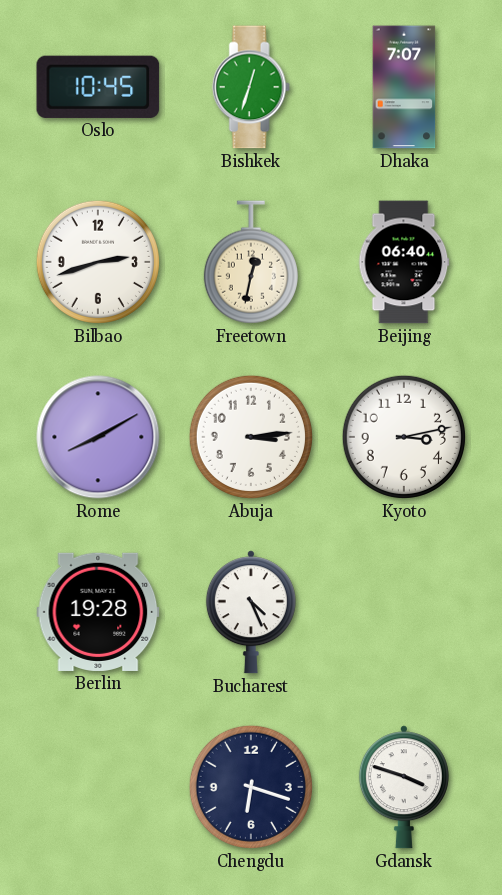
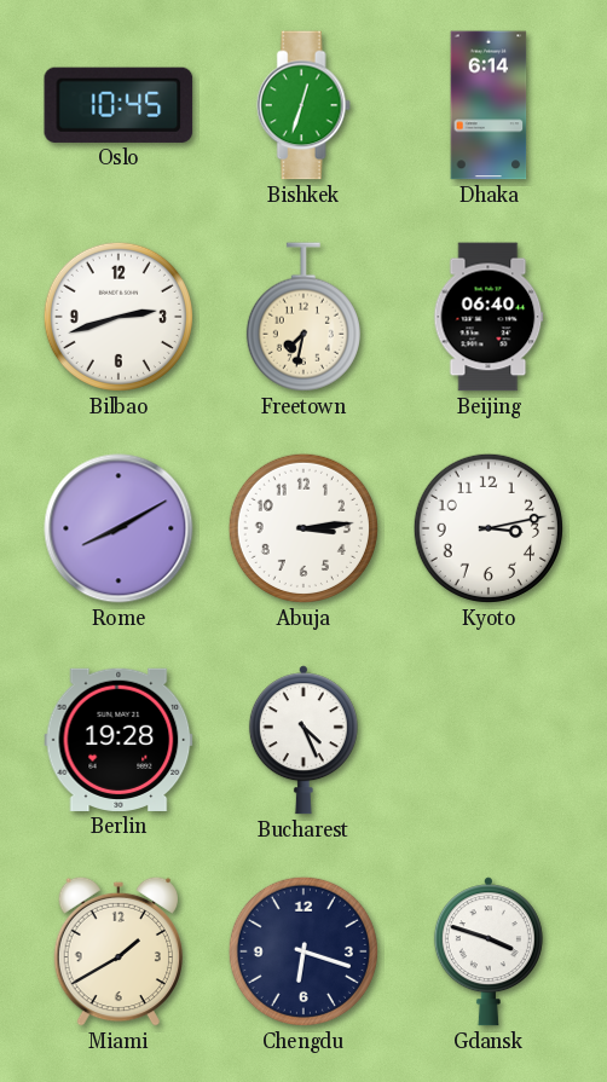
Dhaka: 7:07 -> 6:14 (489, 105)
Freetown: 12:32 -> 7:32 (303, 317)
Miami: none -> 1:40 (117, 951)
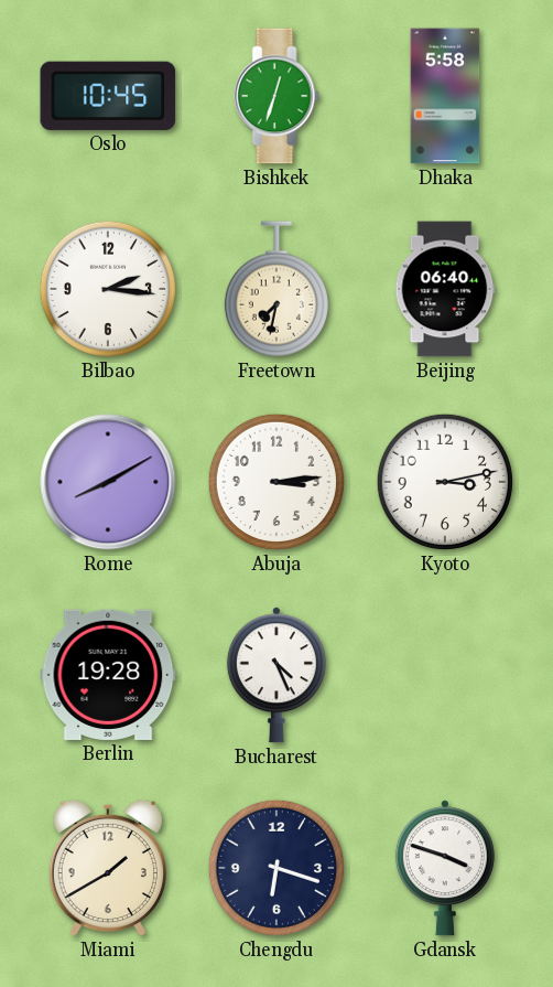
Dhaka: 6:14 -> 5:58 (445, 96)
Bilbao: 2:42 -> 2:16 (108, 289)
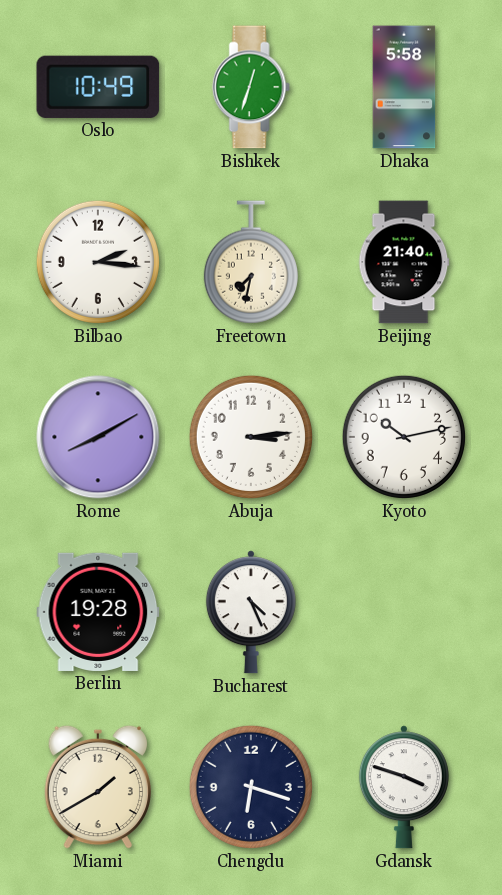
Oslo: 10:45 -> 10:49 (98, 87)
Beijing: 06:40 -> 21:40 (404, 262)
Kyoto: 3:13 -> 10:13 (404, 437)
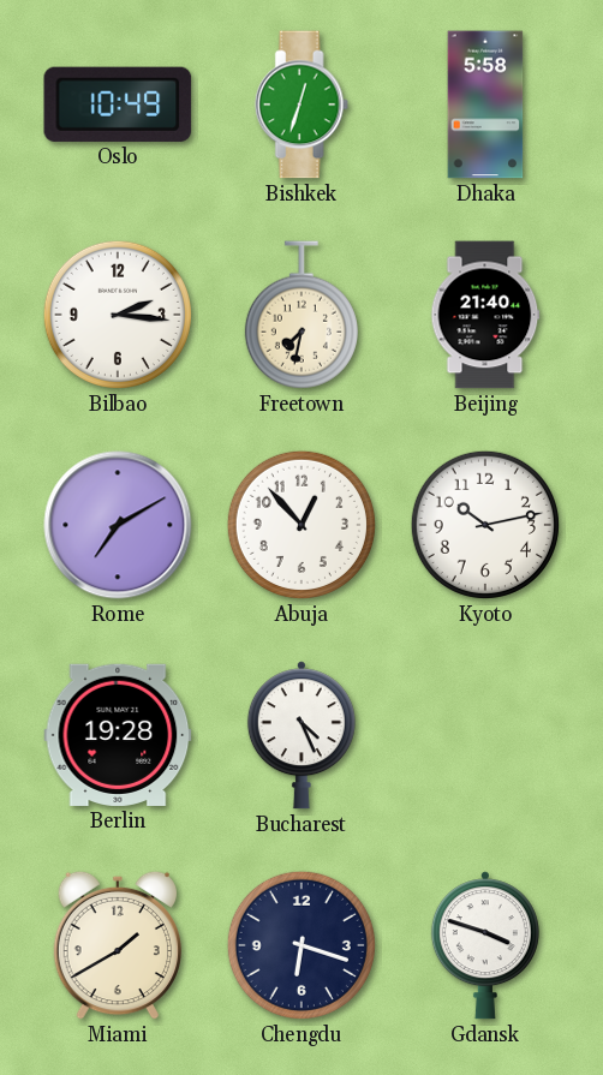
Rome: 8:10 -> 7:10 (118, 525)
Abuja: 3:14 -> 12:53 (301, 525)
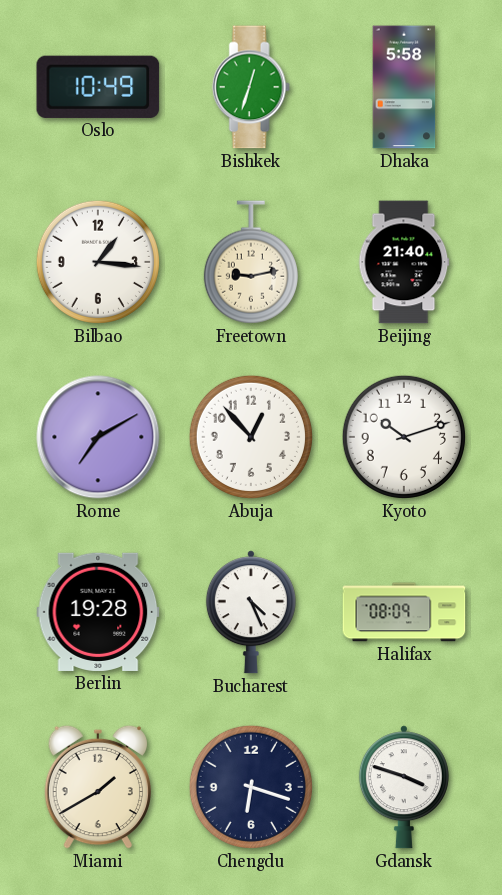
Bilbao: 2:16 -> 1:16 (98, 262)
Freetown: 7:32 -> 9:13 (251, 262)
Kyoto: 10:13 -> 10:12 (404, 437)
Halifax: none -> 08:09 (404, 612)
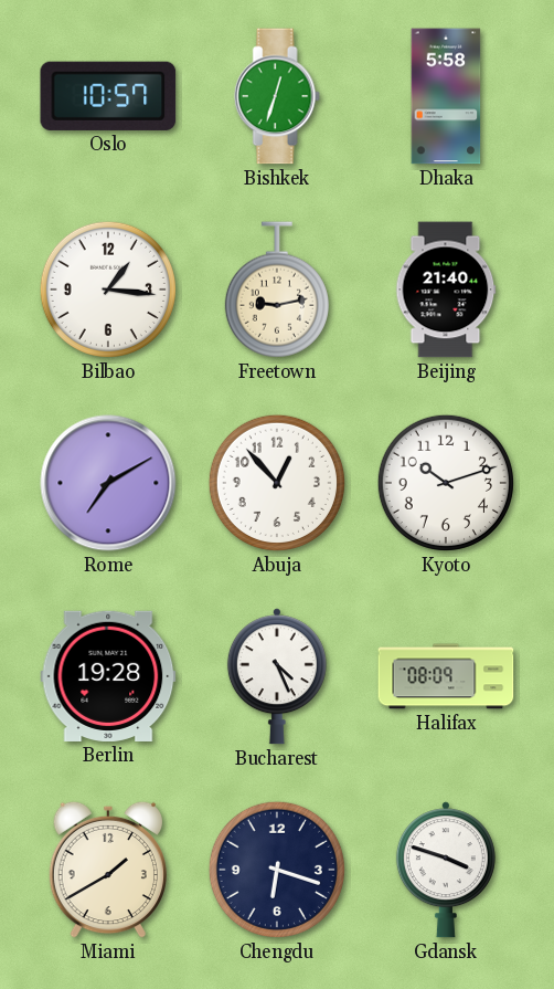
Oslo: 10:49 -> 10:57 (108, 96)
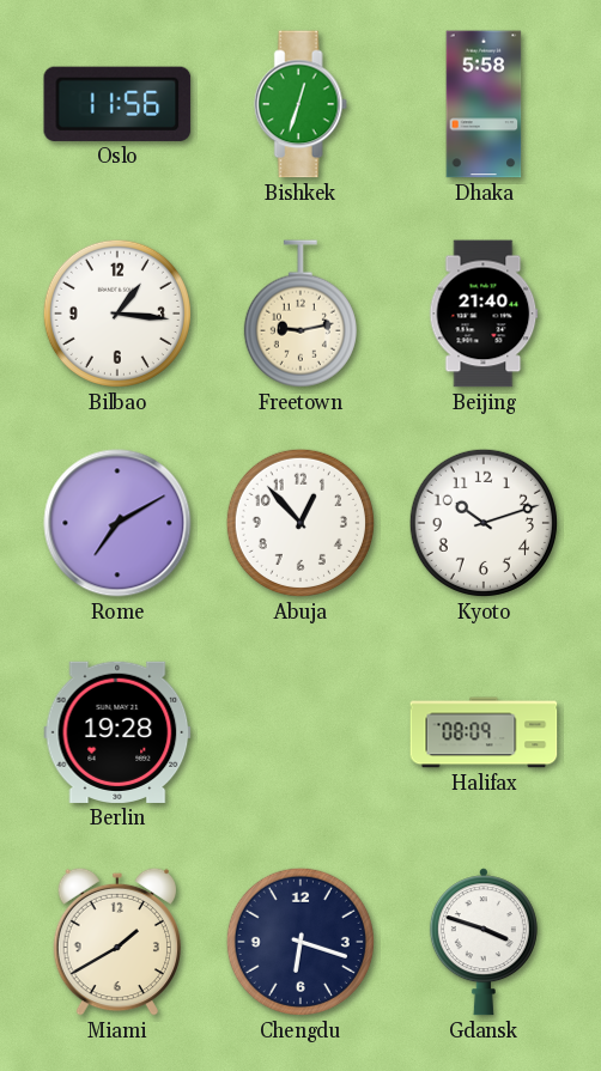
Oslo: 10:57 -> 11:56 (117, 104)
Bucharest: 4:26 -> none (277, 676)
